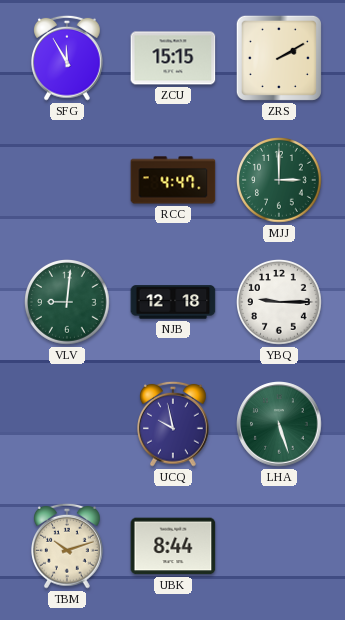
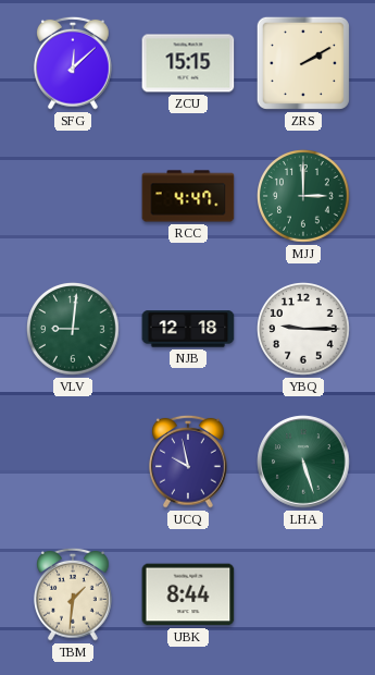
SFG: 11:55 -> 12:08 (74, 63)
TBM: 10:12 -> 1:31 (74, 594)
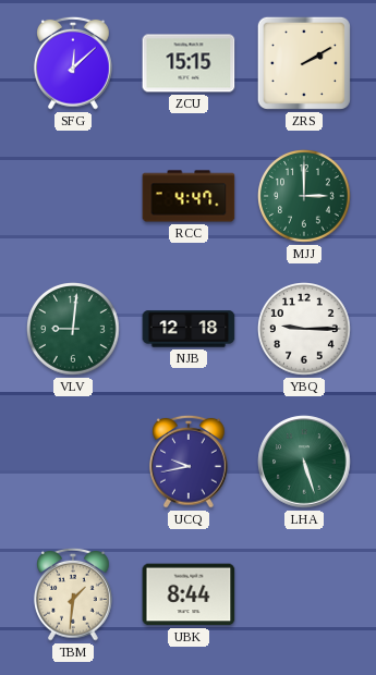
UCQ: 9:58 -> 9:43 (190, 462)
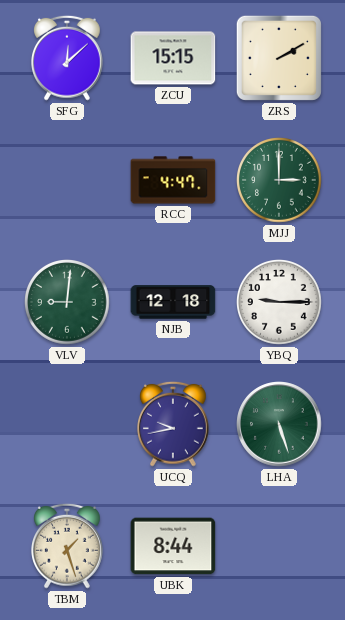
TBM: 1:31 -> 1:27 (68, 546)
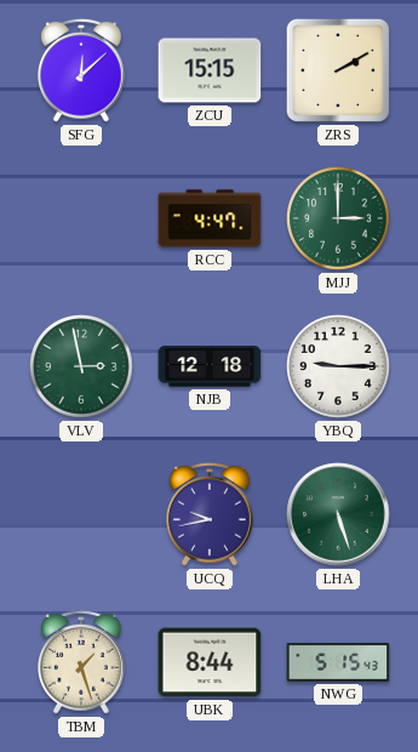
VLV: 9:01 -> 2:58 (82, 368)
NWG: none -> 5:15 (338, 662)
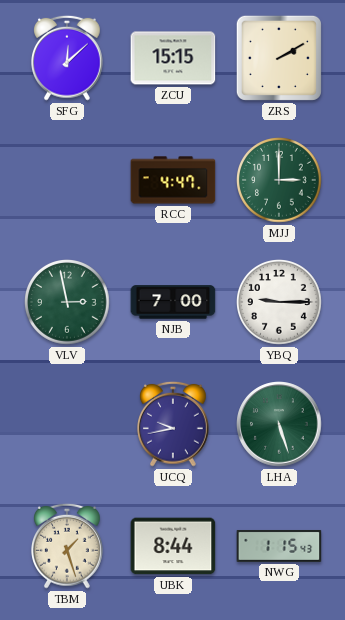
NJB: 12:18 -> 7:00 (173, 302)
NWG: 5:15 -> 1:15 (279, 546)
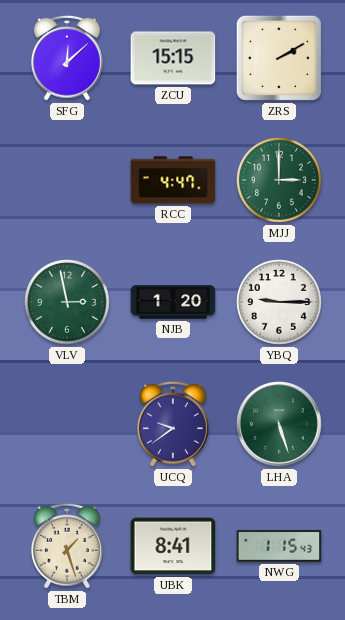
NJB: 7:00 -> 1:20 (173, 302)
UCQ: 9:43 -> 9:39 (174, 424)
UBK: 8:44 -> 8:41 (173, 546)
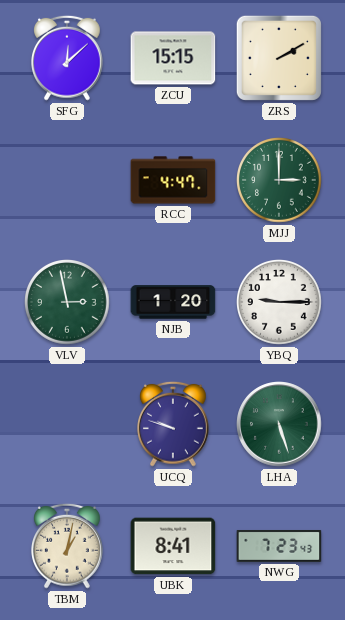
UCQ: 9:39 -> 9:48 (174, 424)
TBM: 1:27 -> 1:02 (68, 546)
NWG: 1:15 -> 7:23 (279, 546)
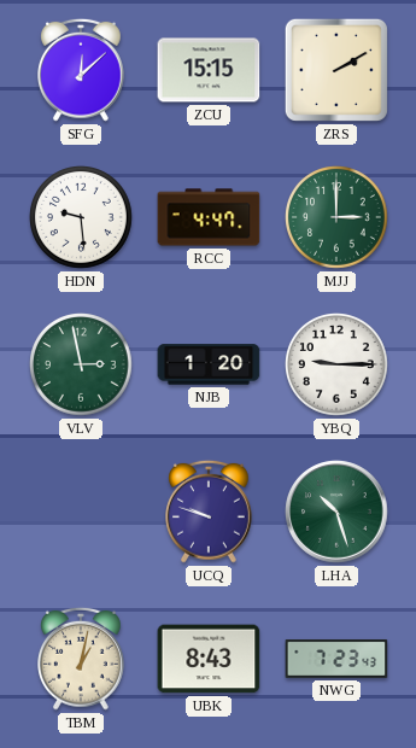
HDN: none -> 9:29 (82, 218)
LHA: 5:27 -> 10:27 (336, 512)
UBK: 8:41 -> 8:43 (209, 659)
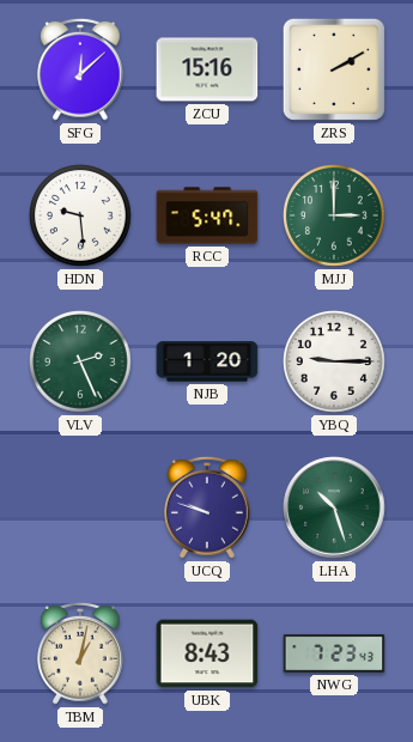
ZCU: 15:15 -> 15:16 (207, 69)
RCC: 4:47 -> 5:47 (207, 215)
VLV: 2:58 -> 2:26 (81, 363)
